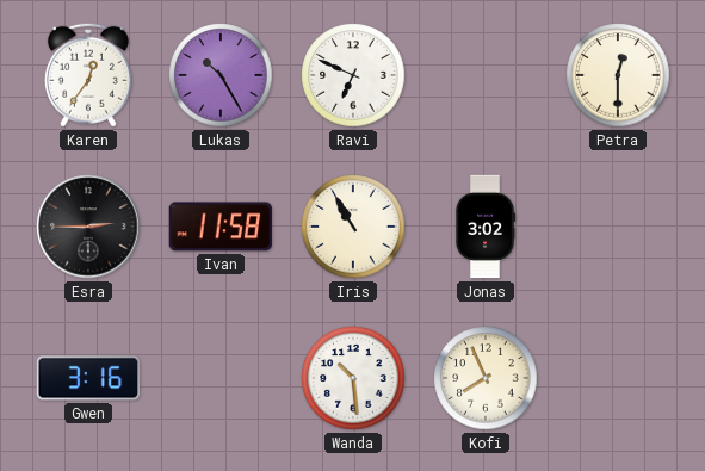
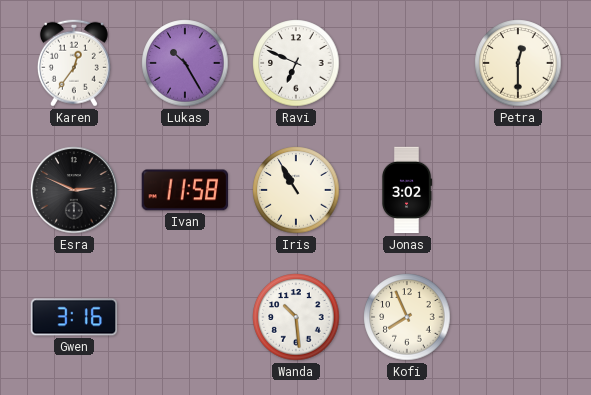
Esra: 2:45 -> 2:49 (74, 190)
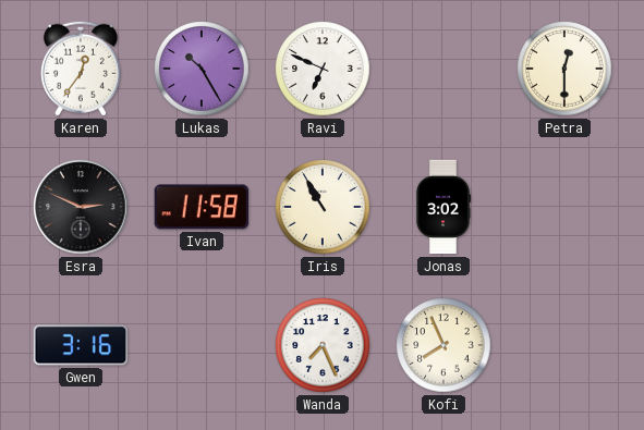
Wanda: 10:29 -> 7:26 (323, 345)
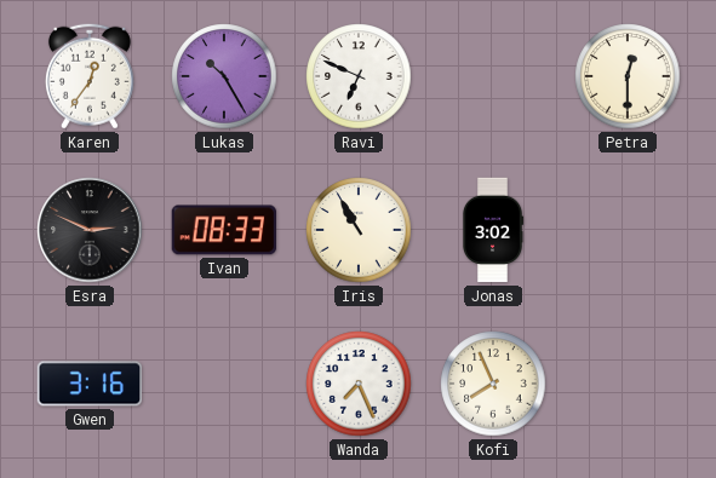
Ivan: 11:58 -> 08:33 (224, 230)
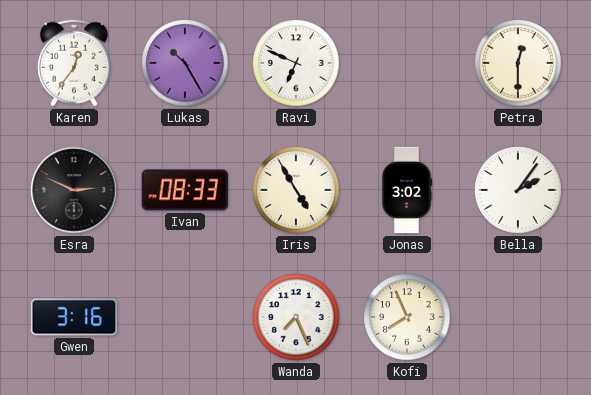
Iris: 10:55 -> 4:55 (296, 190)
Bella: none -> 2:06 (518, 190)
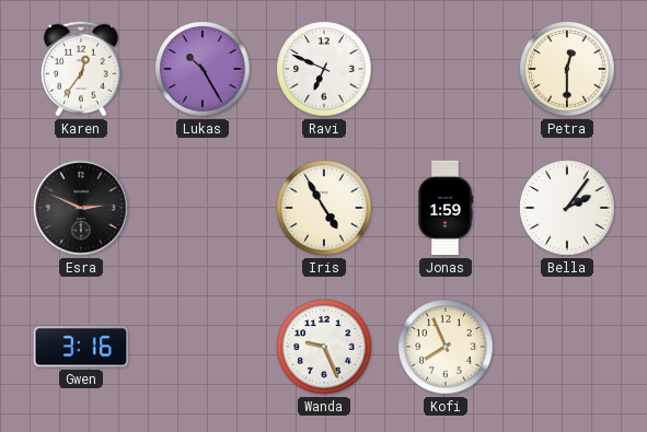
Ivan: 08:33 -> none (185, 190)
Jonas: 3:02 -> 1:59 (446, 208)
Wanda: 7:26 -> 9:26 (324, 347)
